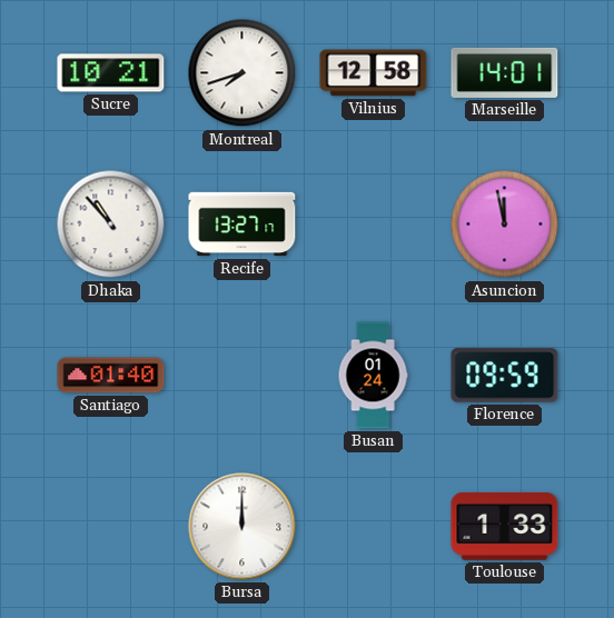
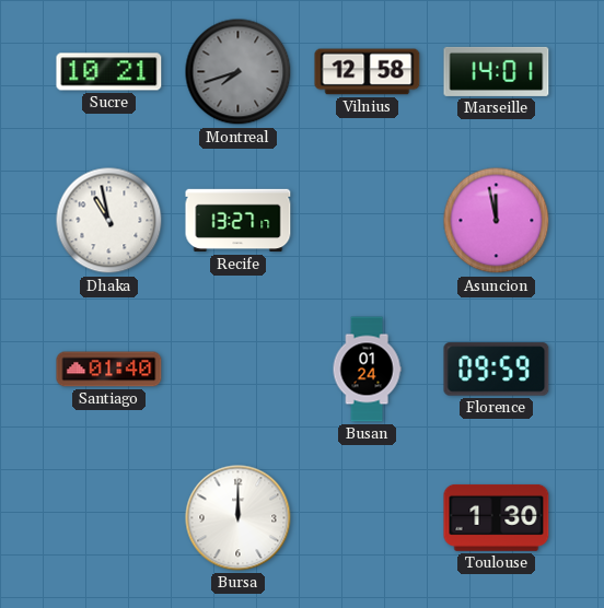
Montreal dial: white -> grey (239, 72)
Dhaka: 10:53 -> 10:58 (109, 221)
Toulouse: 1:33 -> 1:30 (497, 517)
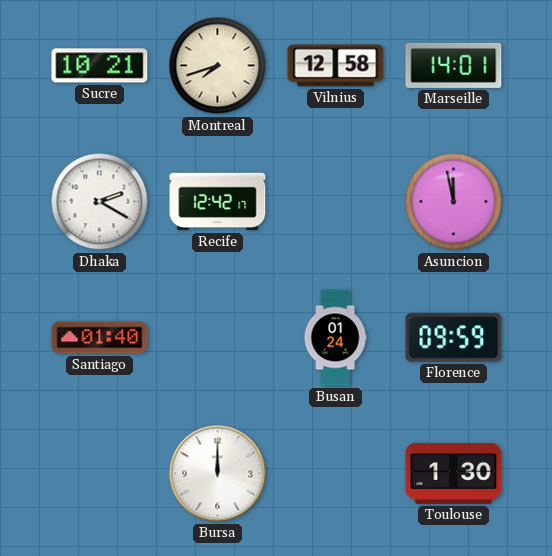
Montreal dial: grey -> cream (218, 66)
Dhaka: 10:58 -> 2:20 (100, 202)
Recife: 13:27 -> 12:42 (218, 202)
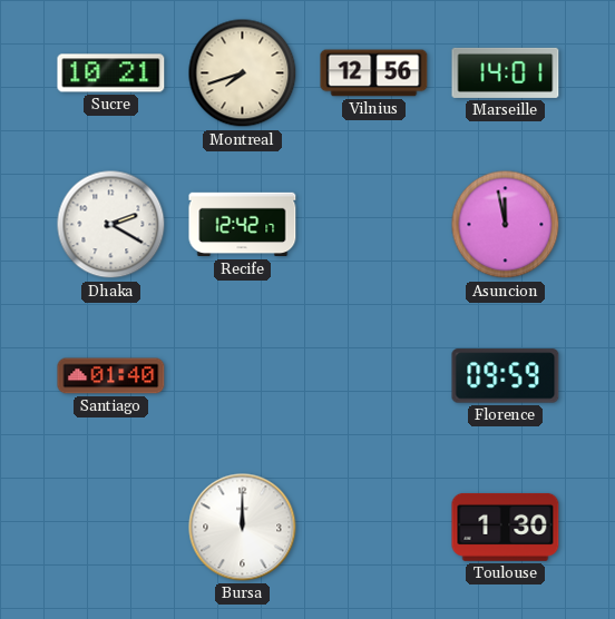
Vilnius: 12:58 -> 12:56 (374, 73)
Busan: 01:24 -> none (335, 338)
